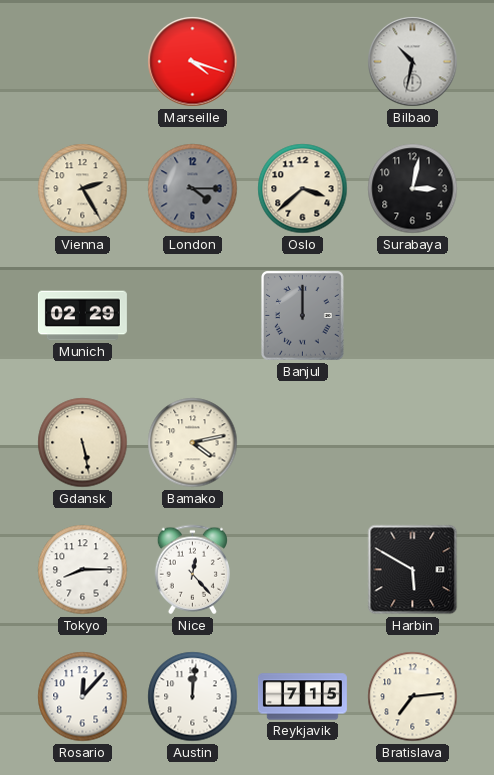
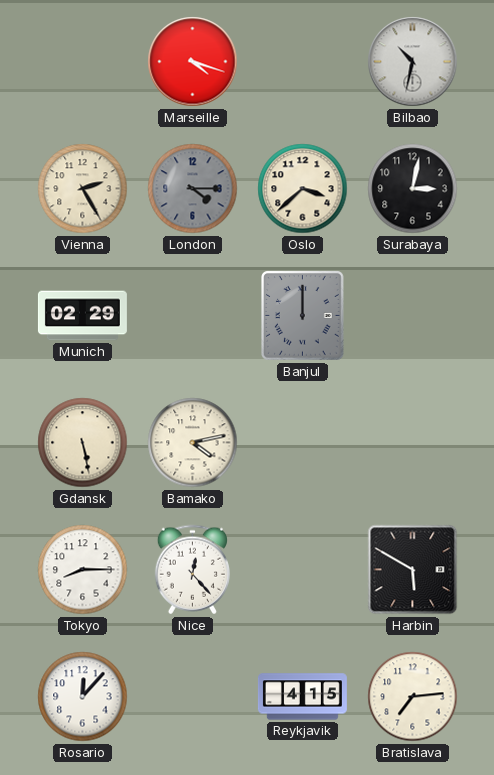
Austin: 12:01 -> none (193, 697)
Reykjavik: 7:15 -> 4:15 (302, 697)
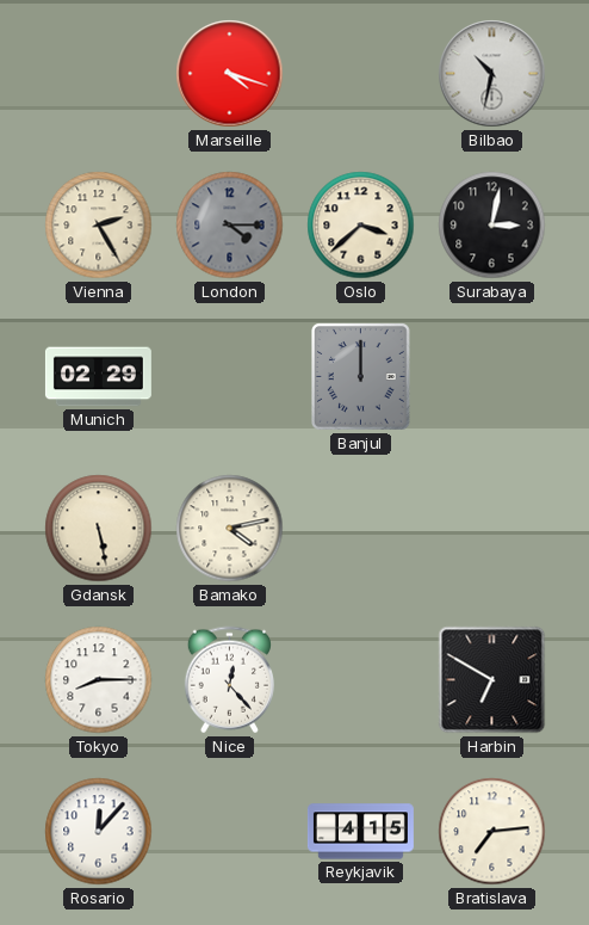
Harbin: 5:50 -> 6:50 (492, 680)
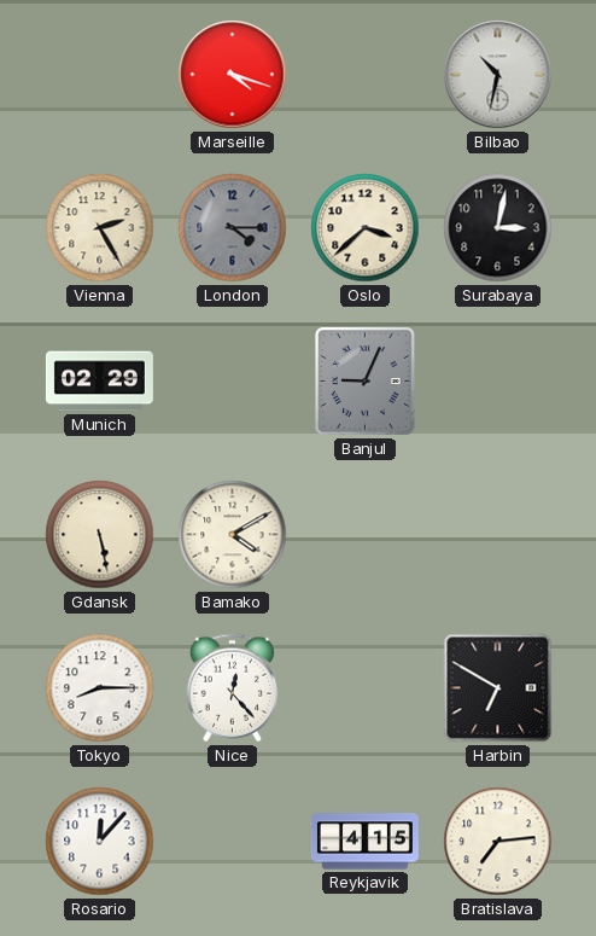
Banjul: 12:00 -> 9:04 (366, 382)
Bamako: 4:13 -> 4:10 (233, 535)
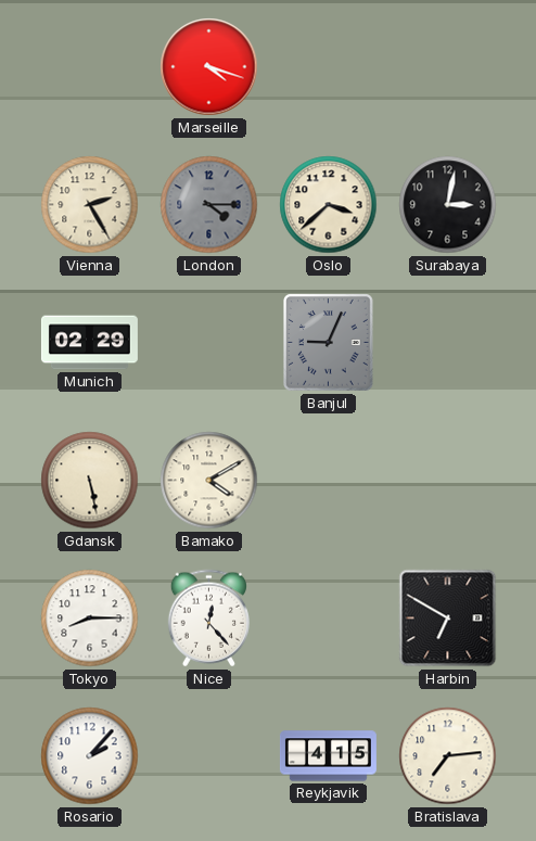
Bilbao: 10:32 -> none (498, 75)
Rosario: 12:07 -> 2:07 (90, 756)
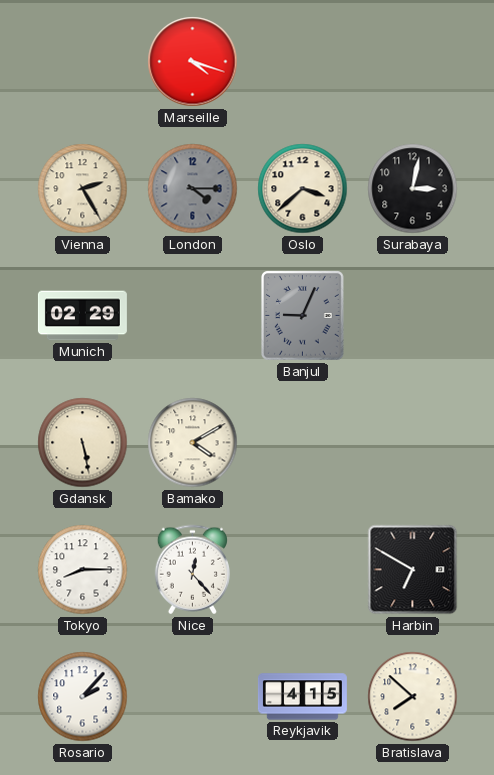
Bratislava: 7:14 -> 7:52 (413, 697)
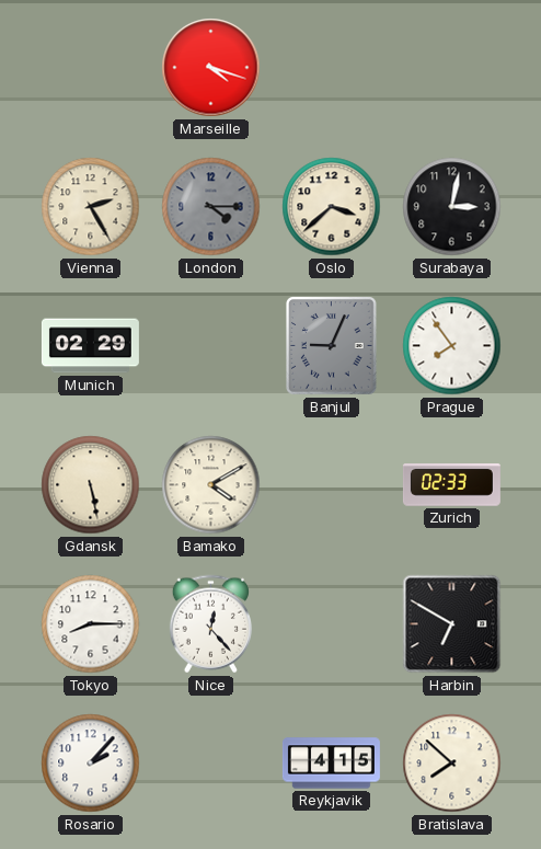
Prague: none -> 7:54 (452, 346)
Zurich: none -> 02:33 (451, 485)
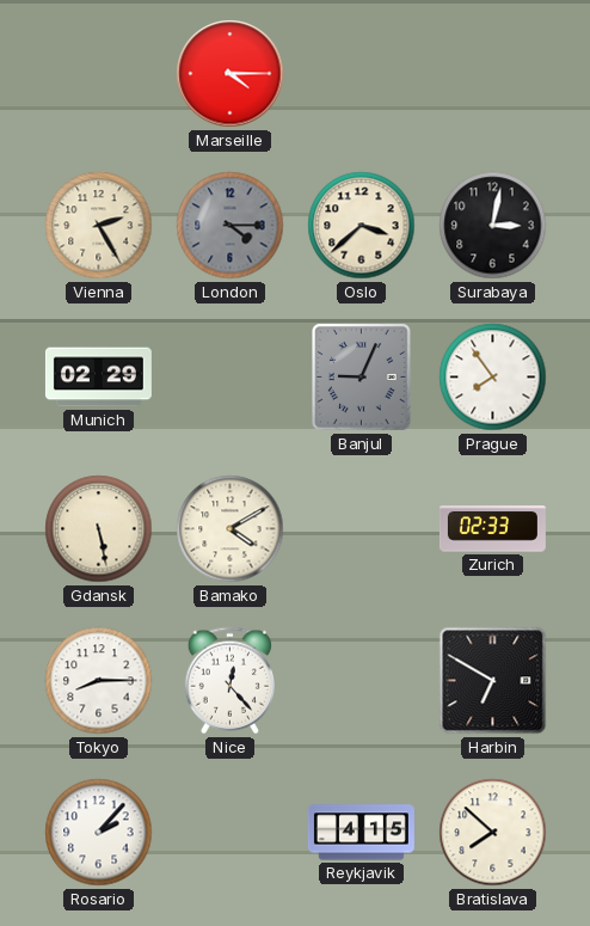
Marseille: 4:18 -> 4:15 (231, 74)
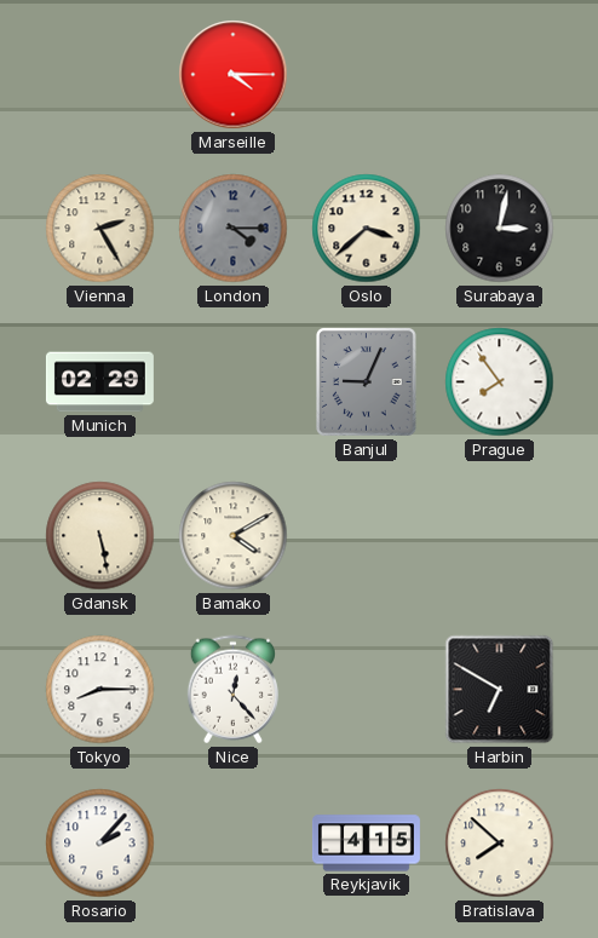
Zurich: 02:33 -> none (492, 529)
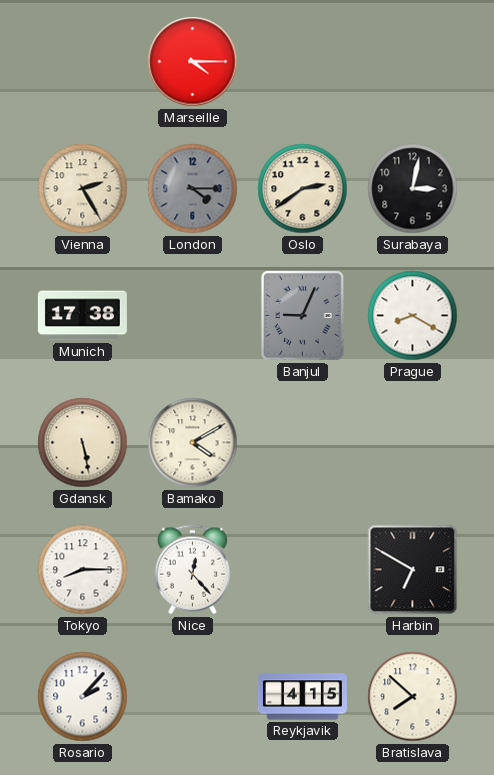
Oslo: 3:38 -> 2:39 (303, 189)
Munich: 02:29 -> 17:38 (82, 316)
Prague: 7:54 -> 8:20 (413, 316)
